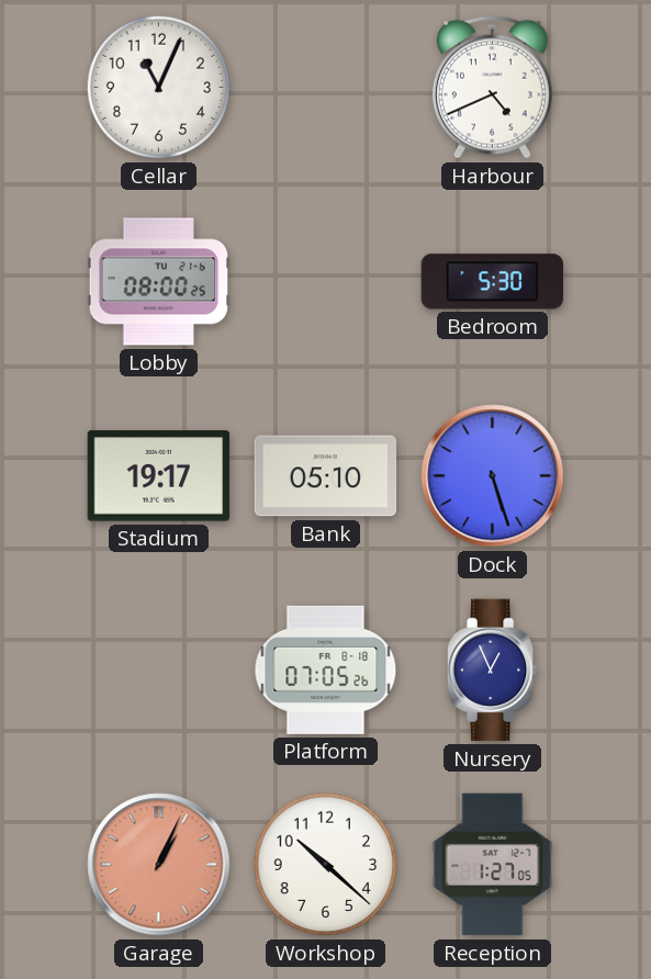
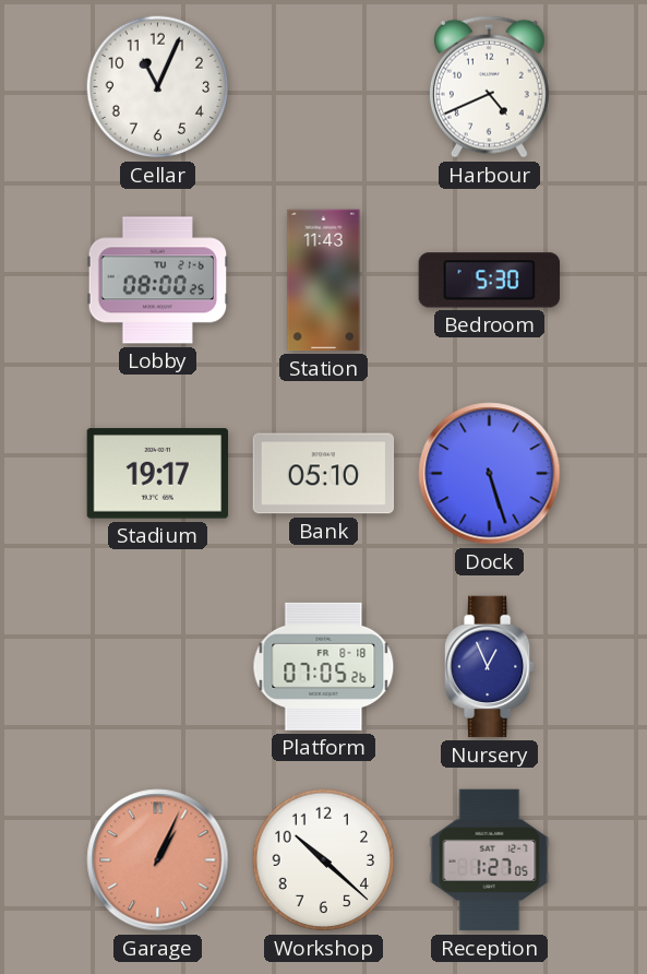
Station: none -> 11:43 (324, 281)
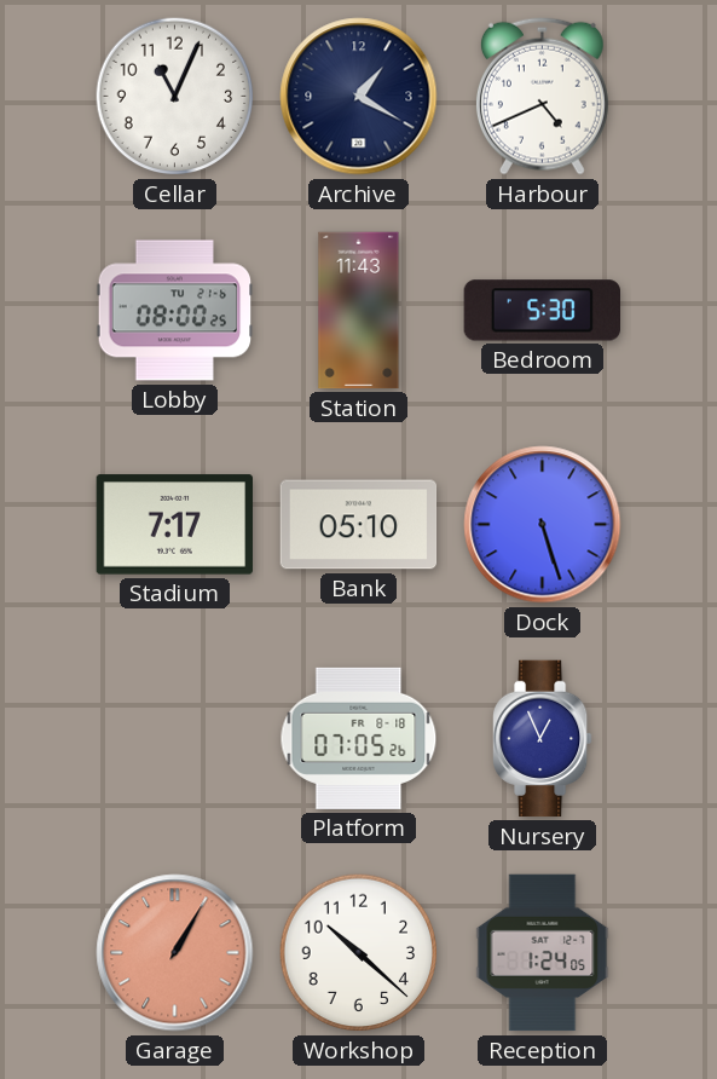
Archive: none -> 1:20 (359, 97)
Stadium: 19:17 -> 7:17 (174, 525)
Garage: 1:04 -> 1:05 (175, 953)
Reception: 1:27 -> 1:24 (543, 953)
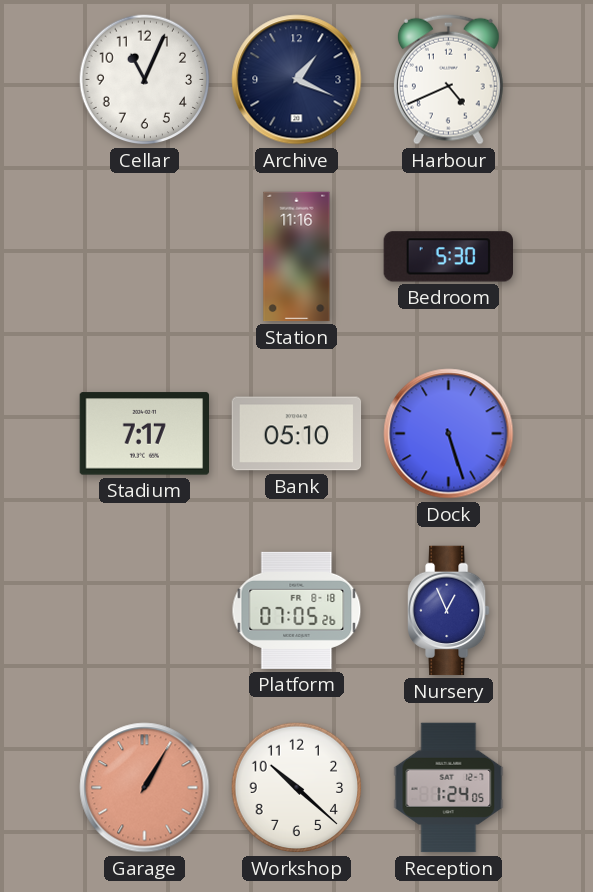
Archive: 1:20 -> 1:19 (297, 80)
Lobby: 08:00 -> none (175, 311)
Station: 11:43 -> 11:16 (297, 257)
